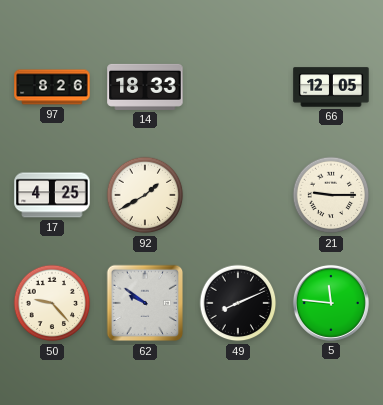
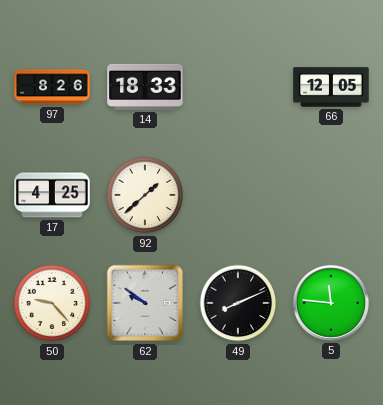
92: 1:40 -> 1:38 (145, 195)
21: 9:15 -> none (331, 195)
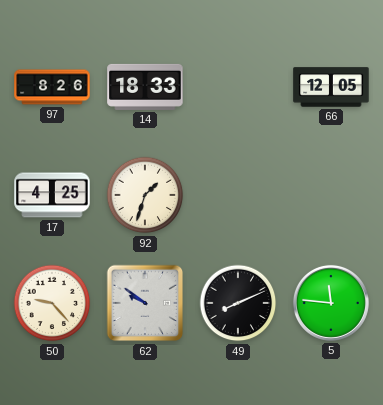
92: 1:38 -> 1:33 (145, 195)
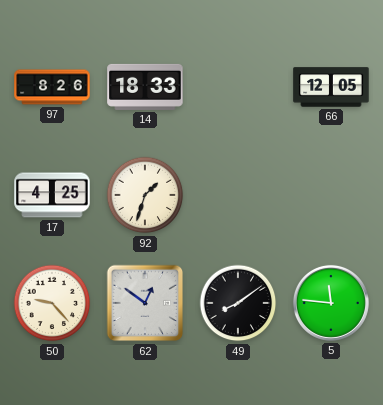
62: 9:51 -> 12:51 (145, 303)
49: 8:11 -> 8:09 (238, 303)
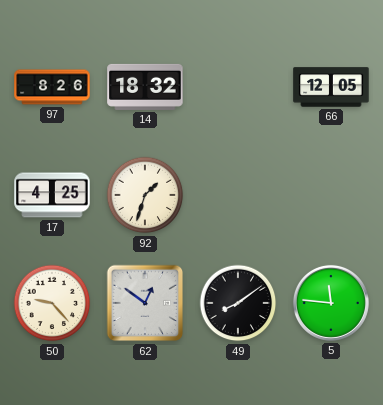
14: 18:33 -> 18:32 (145, 87)
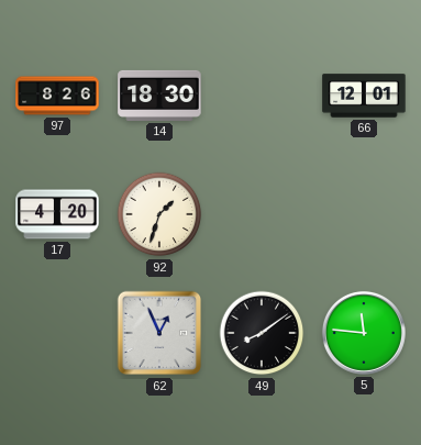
14: 18:32 -> 18:30 (159, 96)
66: 12:05 -> 12:01 (364, 96)
17: 4:25 -> 4:20 (57, 214)
50: 9:23 -> none (52, 303)
62: 12:51 -> 12:56 (159, 333)
